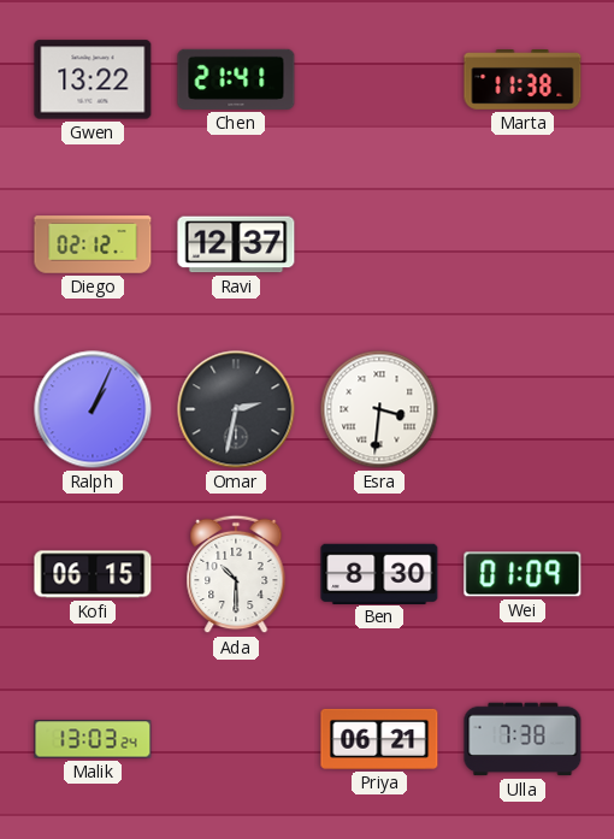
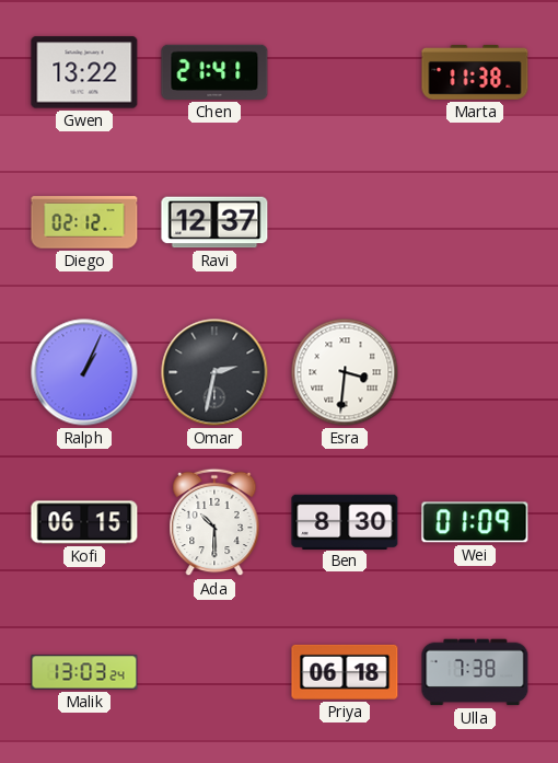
Priya: 06:21 -> 06:18 (345, 672)
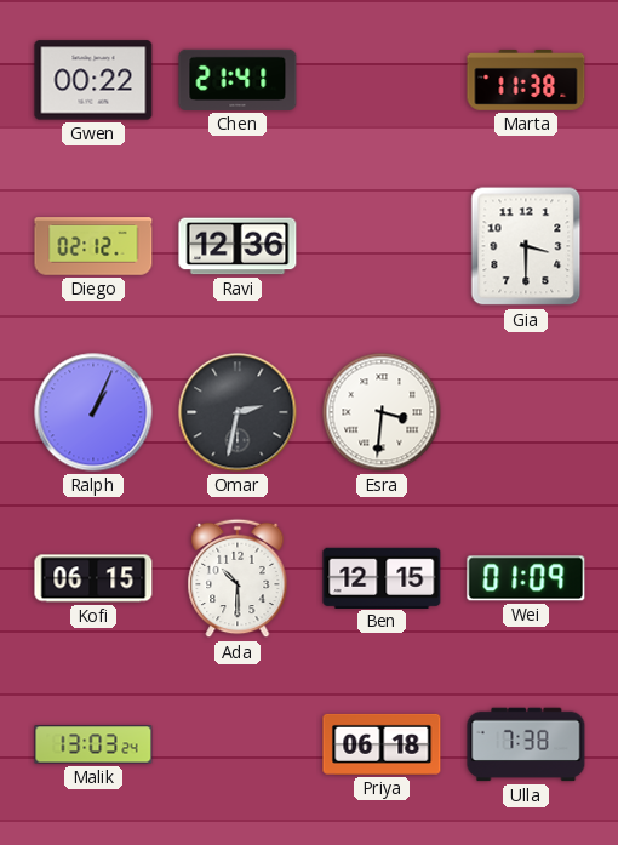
Gwen: 13:22 -> 00:22 (93, 80)
Ravi: 12:37 -> 12:36 (238, 246)
Gia: none -> 3:30 (526, 246)
Ben: 8:30 -> 12:15 (382, 577)
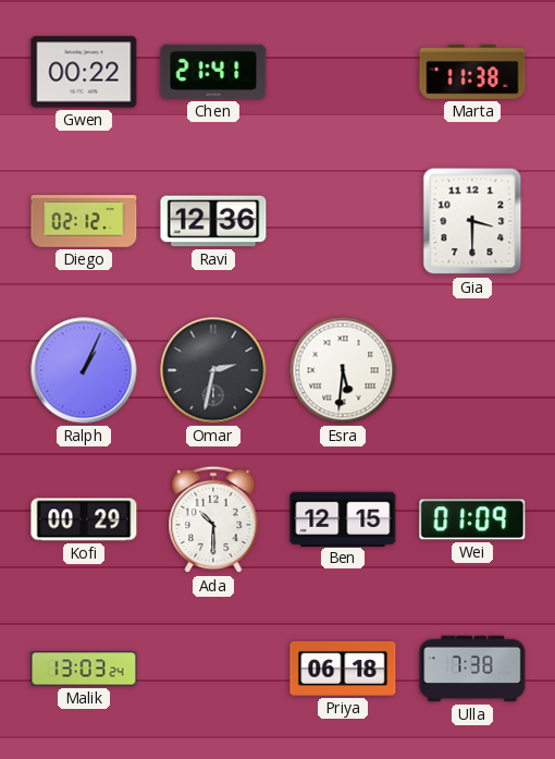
Esra: 3:31 -> 5:31 (343, 370)
Kofi: 06:15 -> 00:29 (84, 519)
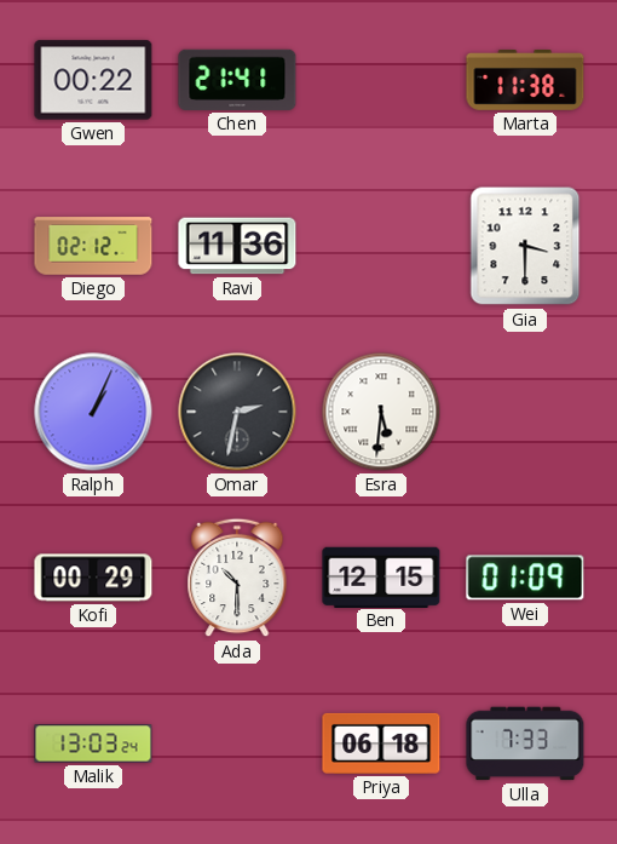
Ravi: 12:36 -> 11:36 (237, 246)
Ulla: 7:38 -> 7:33 (525, 743)
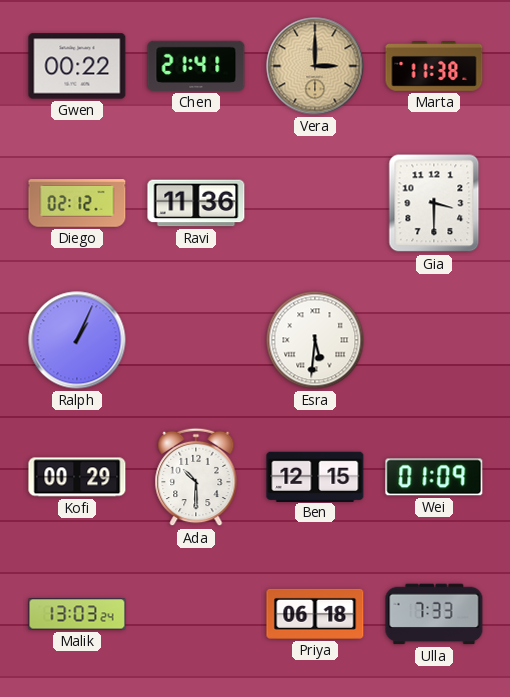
Vera: none -> 3:00 (315, 66)
Omar: 2:32 -> none (237, 412)
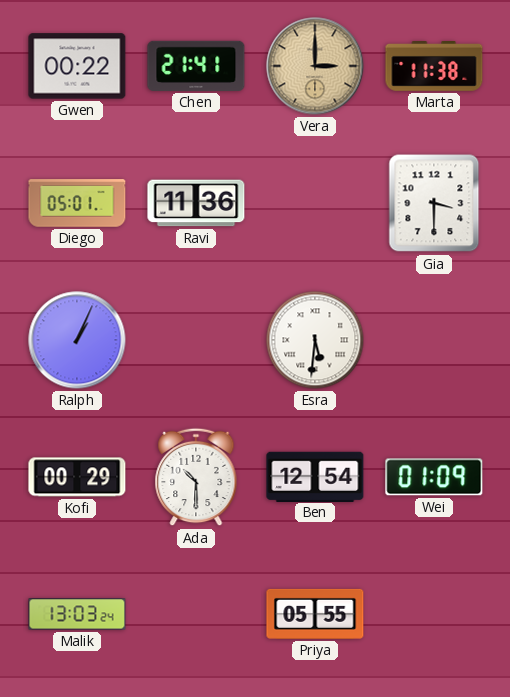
Diego: 02:12 -> 05:01 (77, 203)
Ben: 12:15 -> 12:54 (315, 476)
Priya: 06:18 -> 05:55 (315, 614)
Ulla: 7:33 -> none (434, 614)
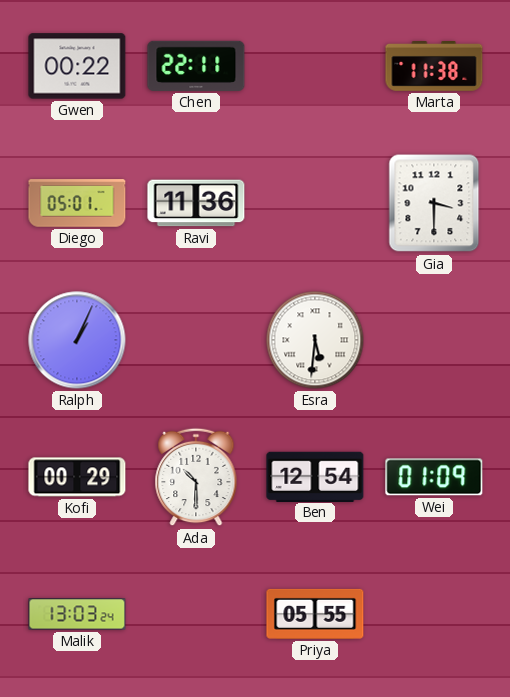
Chen: 21:41 -> 22:11 (196, 66)
Vera: 3:00 -> none (315, 66)
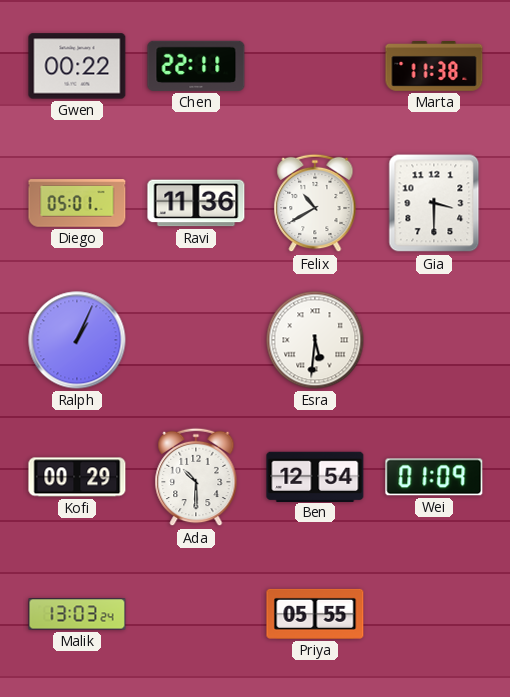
Felix: none -> 10:40 (315, 203)
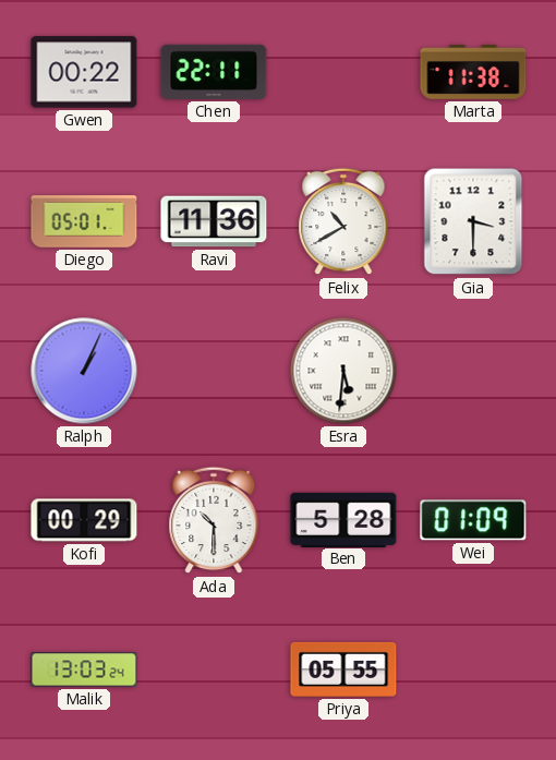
Ben: 12:54 -> 5:28 (343, 519)
